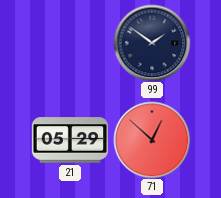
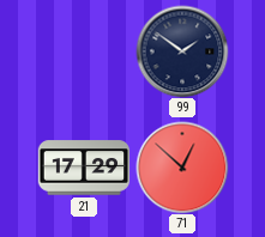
21: 05:29 -> 17:29 (84, 168)
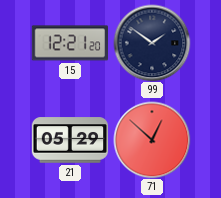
15: none -> 12:21 (69, 43)
21: 17:29 -> 05:29 (70, 140)
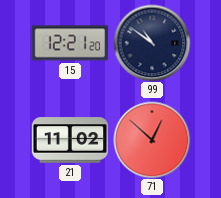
99: 1:51 -> 10:51 (152, 43)
21: 05:29 -> 11:02 (70, 140)
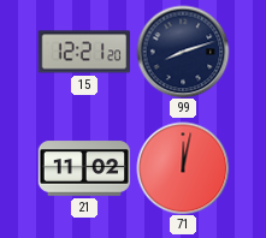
99: 10:51 -> 8:12 (183, 52)
71: 12:52 -> 12:02 (183, 168)
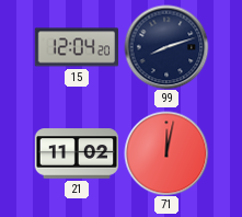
15: 12:21 -> 12:04 (76, 47)
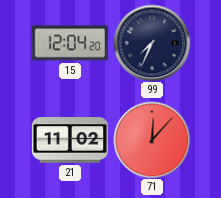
99: 8:12 -> 7:34 (152, 43)
71: 12:02 -> 12:07 (152, 140)
